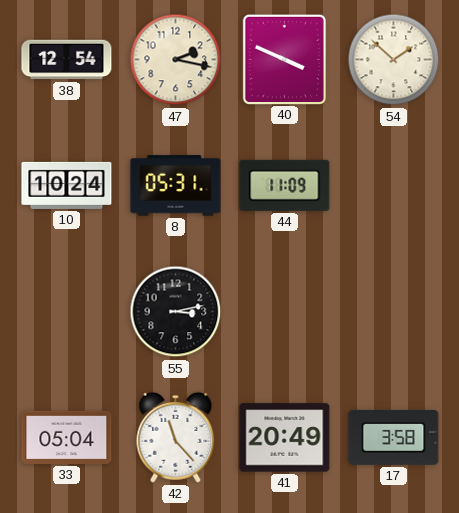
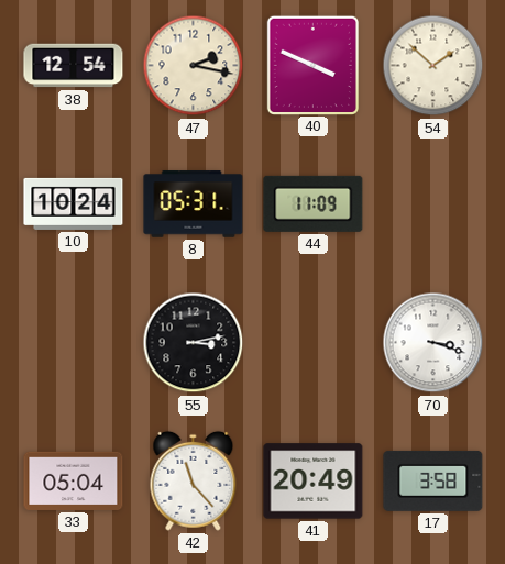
70: none -> 3:18 (433, 343)
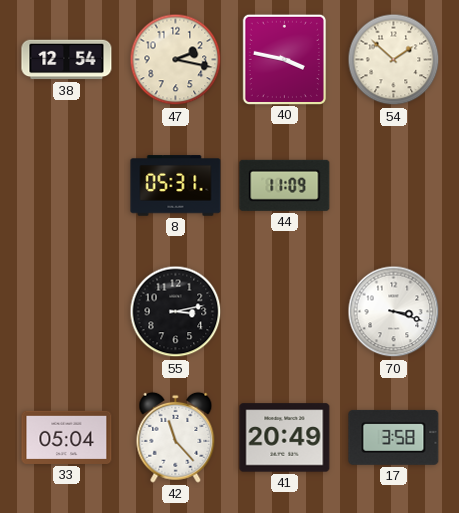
40: 3:49 -> 3:47 (284, 59)
10: 10:24 -> none (74, 203)
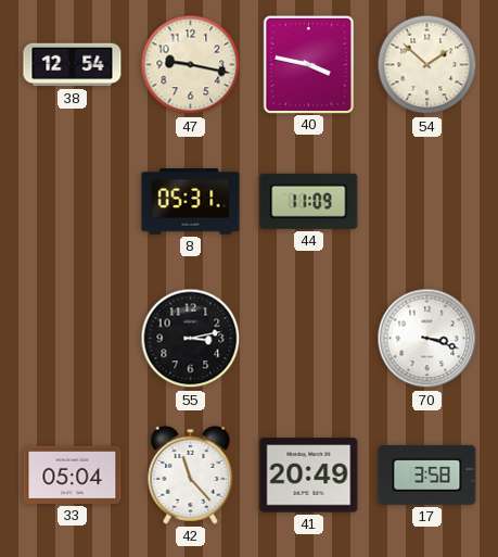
47: 2:17 -> 9:17 (191, 65)
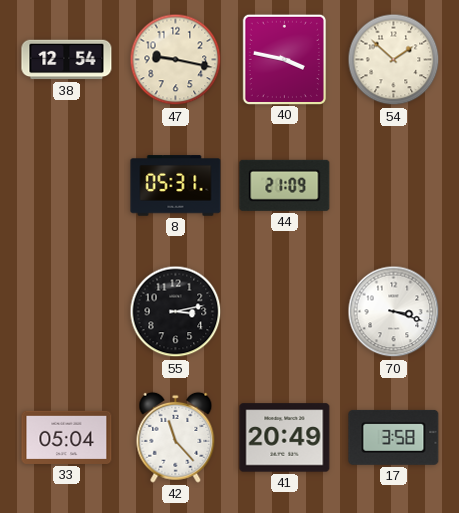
44: 11:09 -> 21:09 (285, 185)
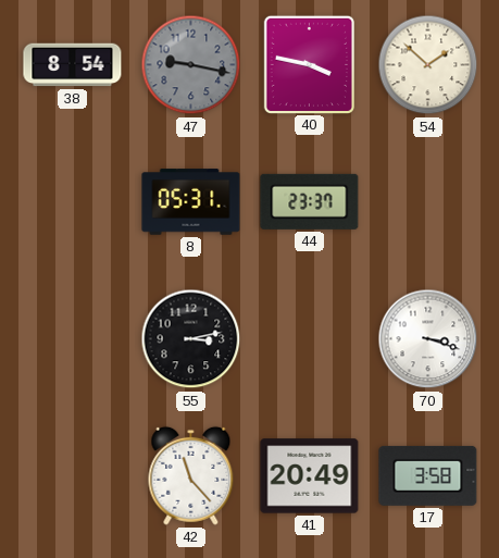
38: 12:54 -> 8:54 (73, 65)
47 dial: cream -> grey (191, 65)
44: 21:09 -> 23:37 (310, 201)
33: 05:04 -> none (67, 437)
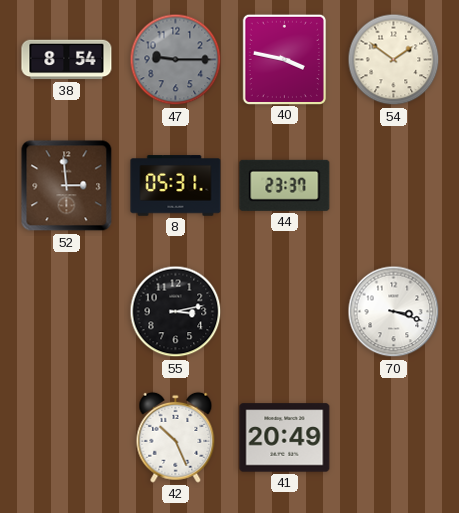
47: 9:17 -> 9:15 (176, 60)
54: 1:52 -> 1:51 (394, 60)
52: none -> 2:59 (67, 186)
42: 11:23 -> 10:26 (176, 437)
17: 3:58 -> none (428, 475)
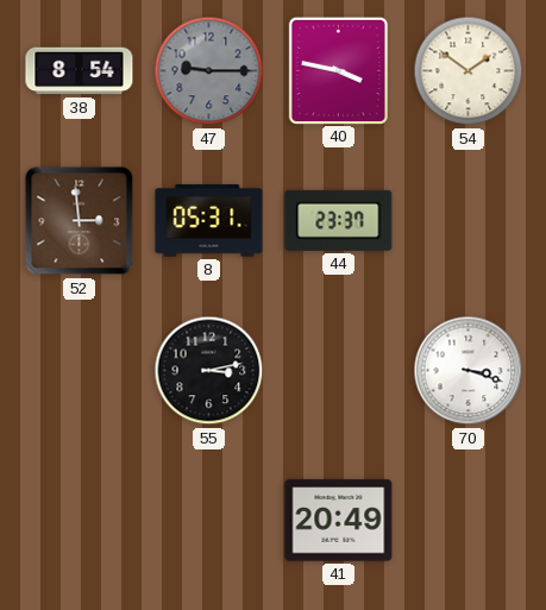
42: 10:26 -> none (176, 437)
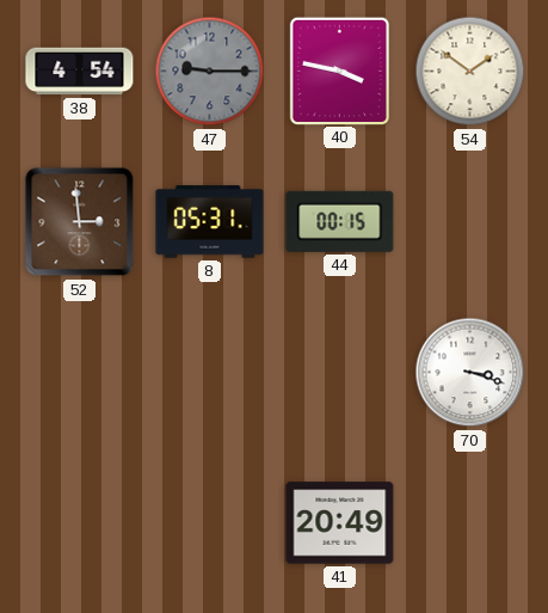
38: 8:54 -> 4:54 (80, 72)
44: 23:37 -> 00:15 (340, 221)
55: 3:13 -> none (209, 371)
